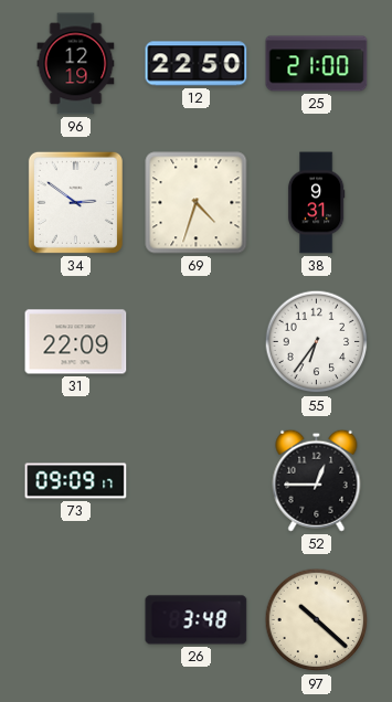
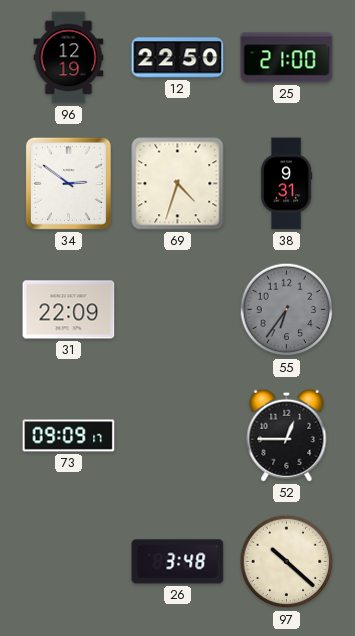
55 dial: white -> grey (287, 310)
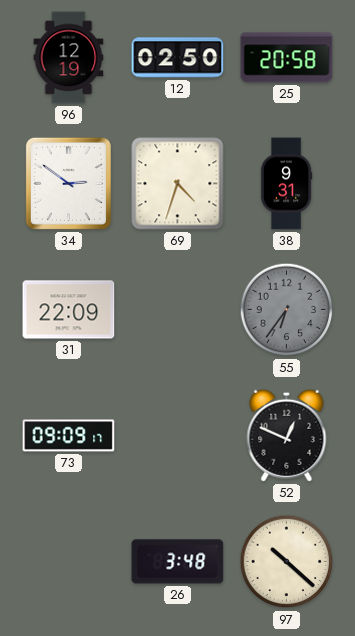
12: 22:50 -> 02:50 (178, 58)
25: 21:00 -> 20:58 (287, 58)
52: 12:45 -> 12:49 (287, 435)
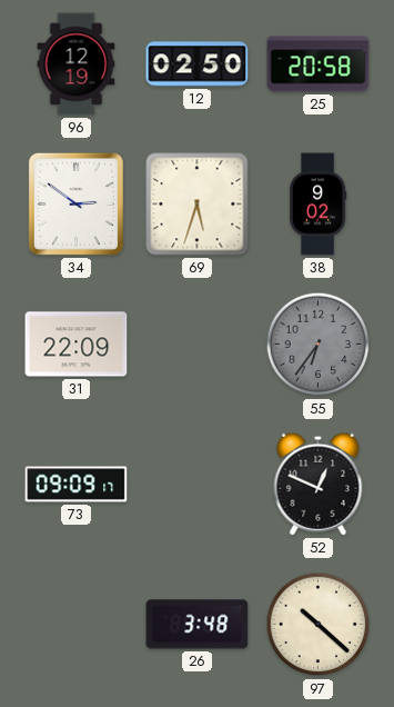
69: 4:33 -> 5:33 (198, 205)
38: 9:31 -> 9:02 (317, 205)
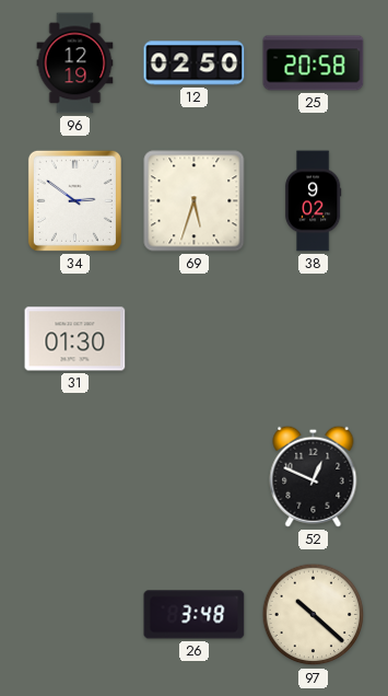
31: 22:09 -> 01:30 (75, 339)
55: 6:36 -> none (319, 345)
73: 09:09 -> none (77, 485)
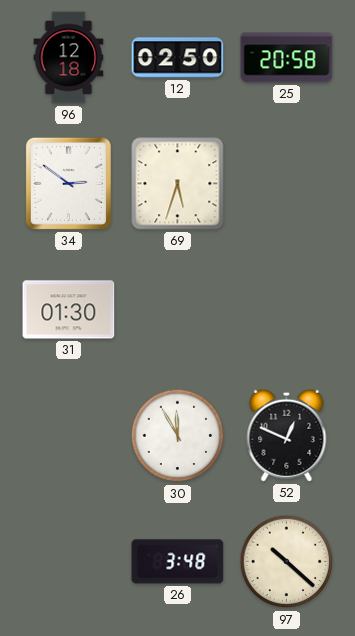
96: 12:19 -> 12:18 (69, 58)
38: 9:02 -> none (313, 201)
30: none -> 11:55 (178, 436)
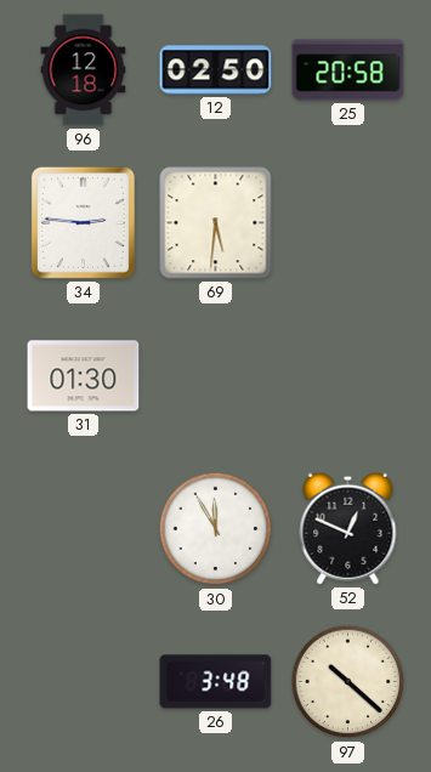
34: 2:51 -> 2:46 (83, 222)
69: 5:33 -> 5:31 (216, 223)
